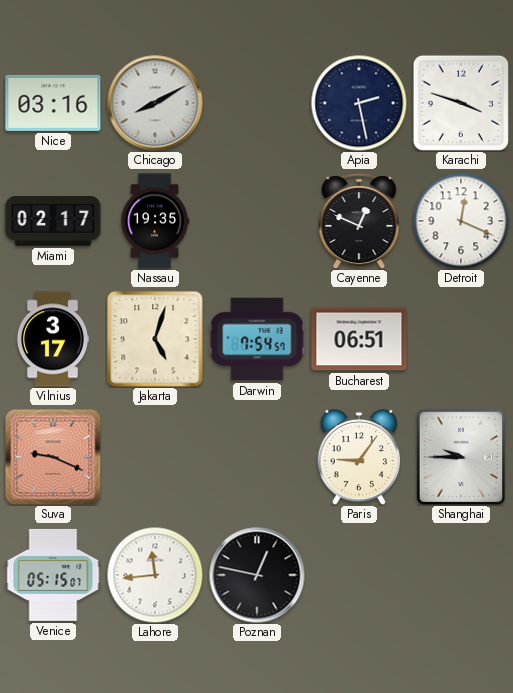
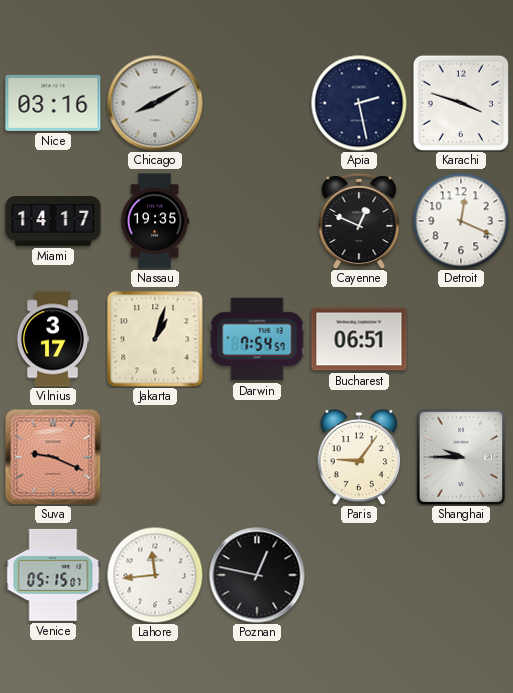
Miami: 02:17 -> 14:17 (53, 221)
Jakarta: 5:03 -> 1:03 (155, 339)
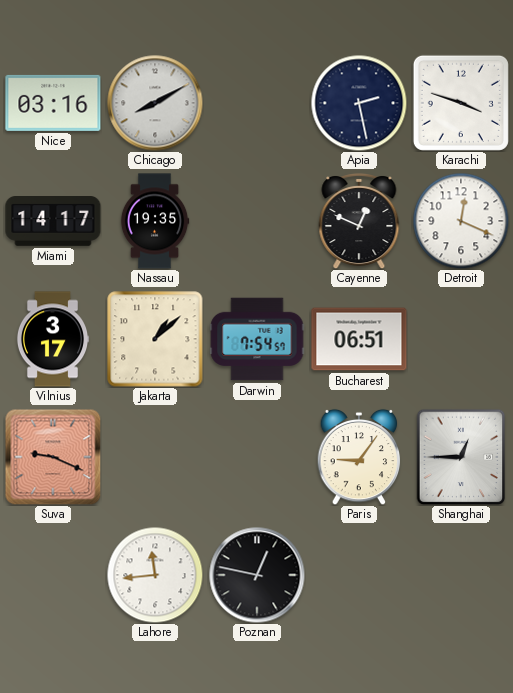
Jakarta: 1:03 -> 1:08 (155, 339)
Shanghai: 9:45 -> 12:45 (461, 457)
Venice: 05:15 -> none (53, 575)
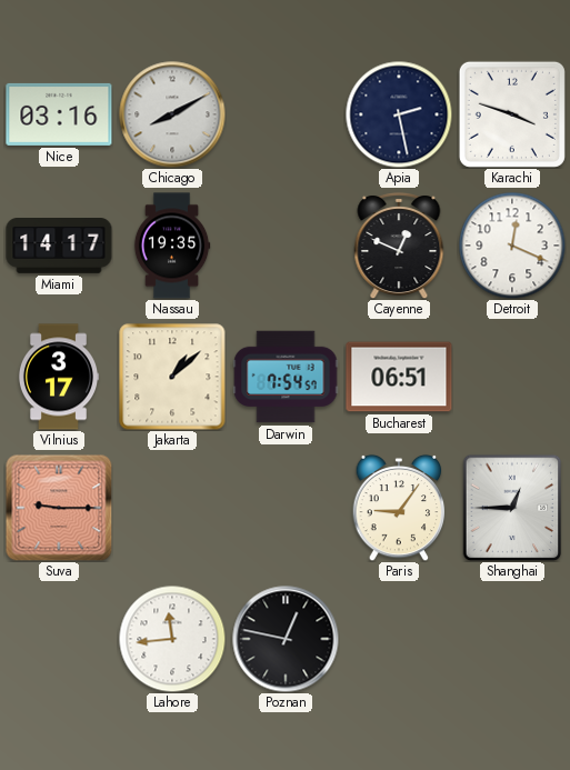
Suva: 9:19 -> 9:15 (59, 508)
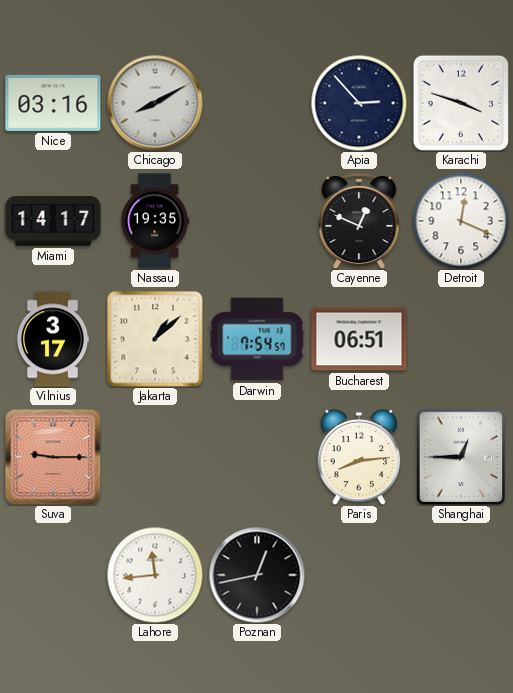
Apia: 2:28 -> 2:53 (359, 103)
Paris: 9:06 -> 8:14 (359, 457)
Poznan: 12:47 -> 12:43 (257, 575)
